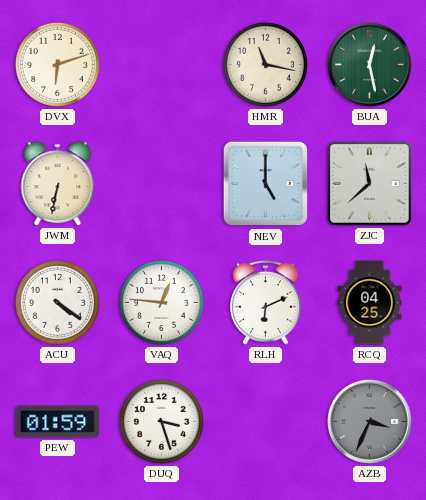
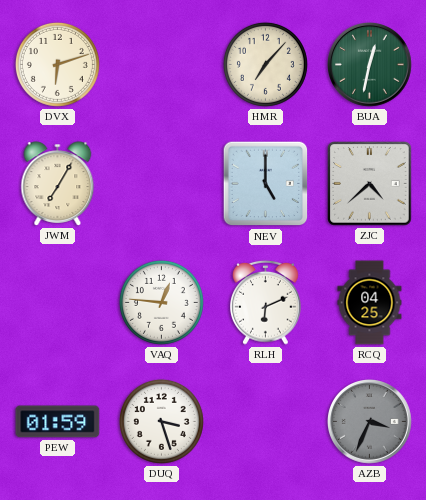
HMR: 11:17 -> 7:07 (265, 64)
BUA: 12:28 -> 12:32 (370, 65)
JWM: 6:32 -> 7:05 (58, 184)
ZJC: 11:38 -> 4:38 (370, 184)
ACU: 4:21 -> none (57, 302)
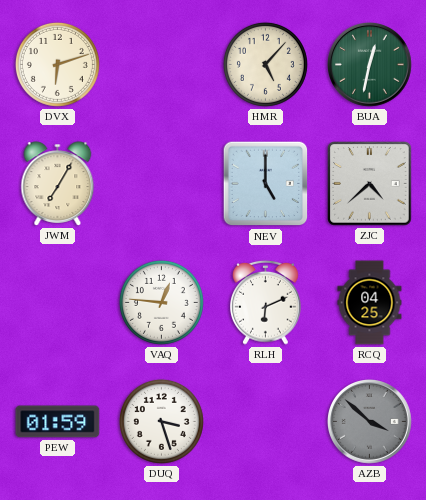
HMR: 7:07 -> 5:07 (265, 64)
AZB: 3:34 -> 3:52 (370, 422)
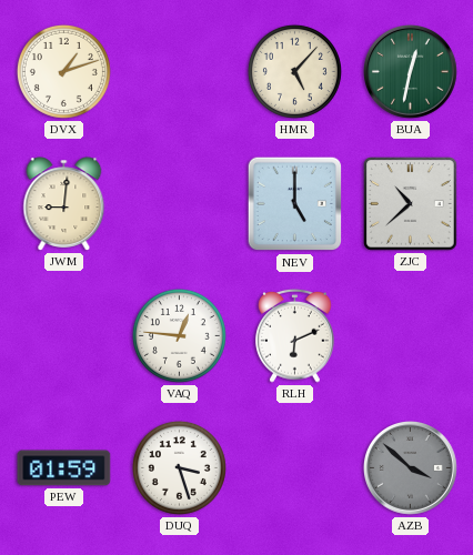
DVX: 6:12 -> 1:12 (63, 71)
JWM: 7:05 -> 9:01 (64, 204)
ZJC: 4:38 -> 10:38 (411, 204)
RCQ: 04:25 -> none (370, 303)
